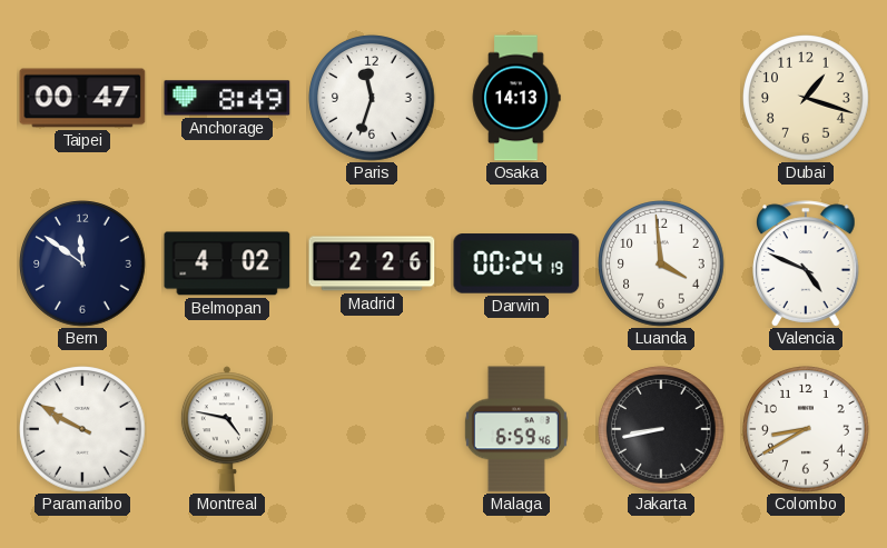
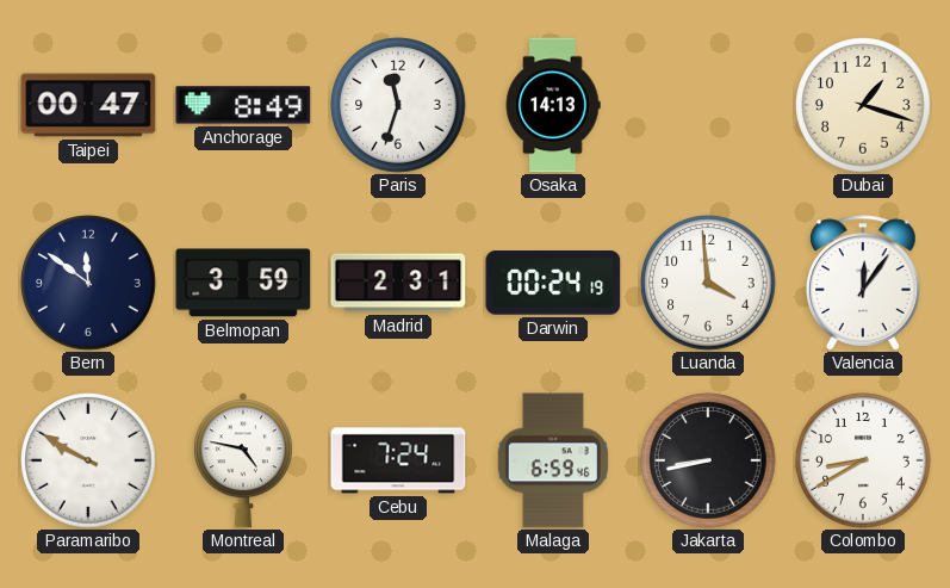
Belmopan: 4:02 -> 3:59 (243, 283)
Madrid: 2:26 -> 2:31 (398, 283)
Valencia: 4:49 -> 12:06 (863, 283)
Cebu: none -> 7:24 (398, 460)
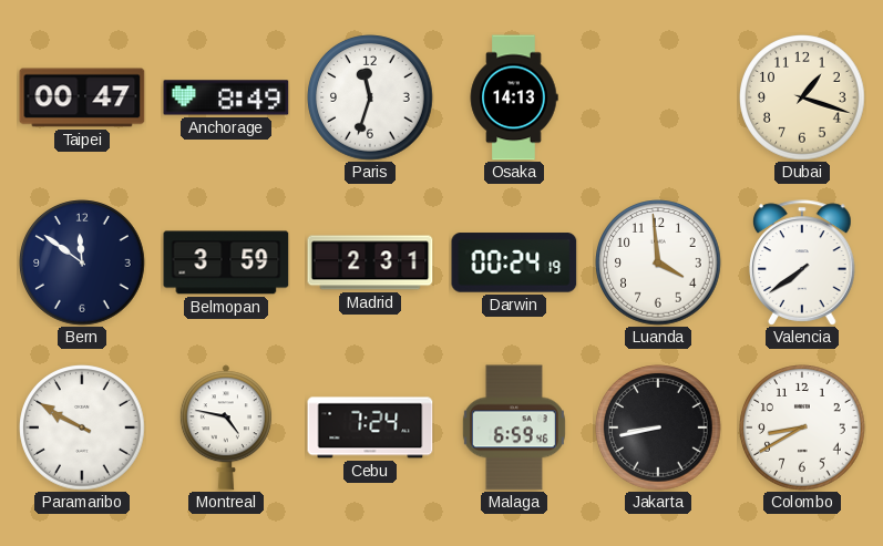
Valencia: 12:06 -> 7:39 (802, 262)
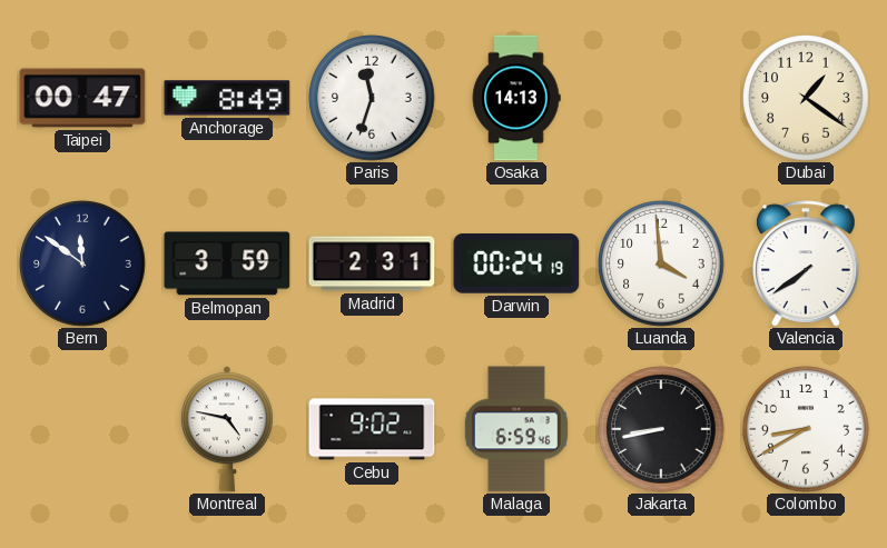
Dubai: 1:18 -> 1:21 (806, 98)
Paramaribo: 9:50 -> none (82, 427)
Cebu: 7:24 -> 9:02 (372, 429)
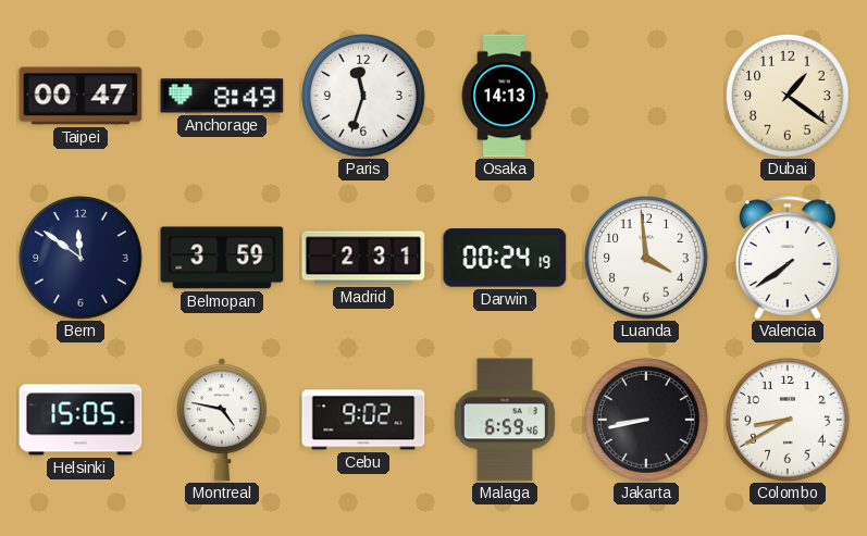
Helsinki: none -> 15:05 (80, 420)
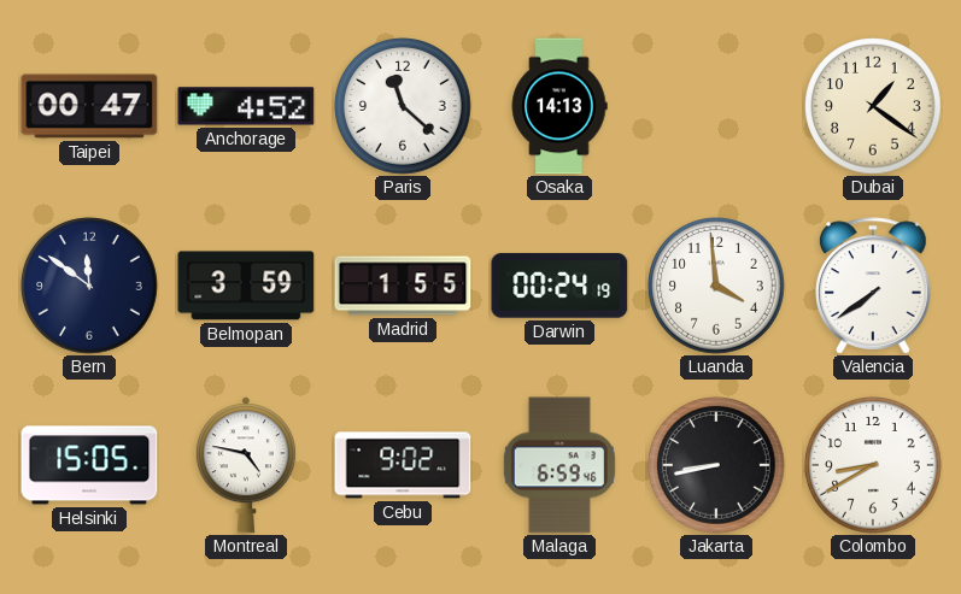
Anchorage: 8:49 -> 4:52 (246, 106)
Paris: 11:33 -> 11:22 (403, 106)
Madrid: 2:31 -> 1:55 (403, 286)
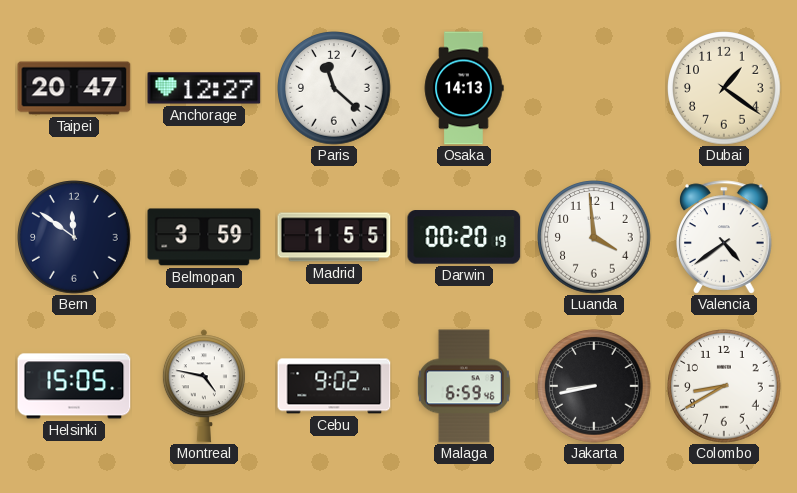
Taipei: 00:47 -> 20:47 (74, 88)
Anchorage: 4:52 -> 12:27 (204, 88)
Darwin: 00:24 -> 00:20 (464, 237)
Valencia: 7:39 -> 4:39 (724, 237)
